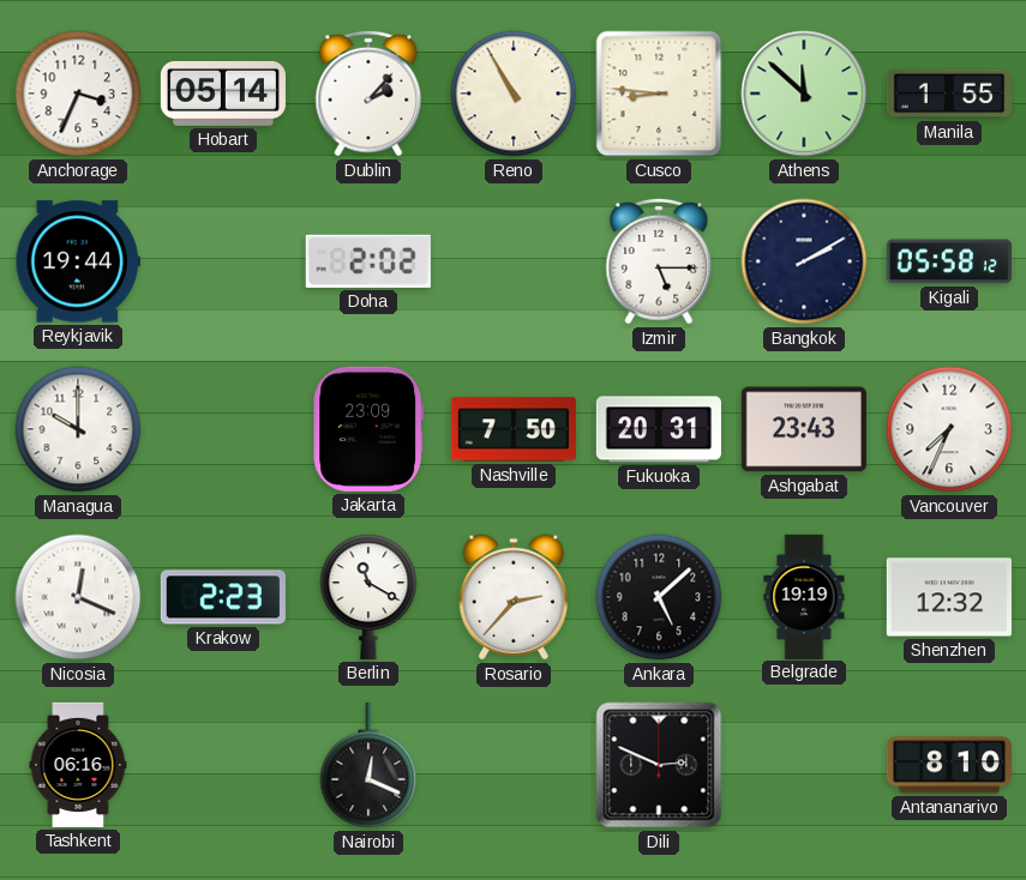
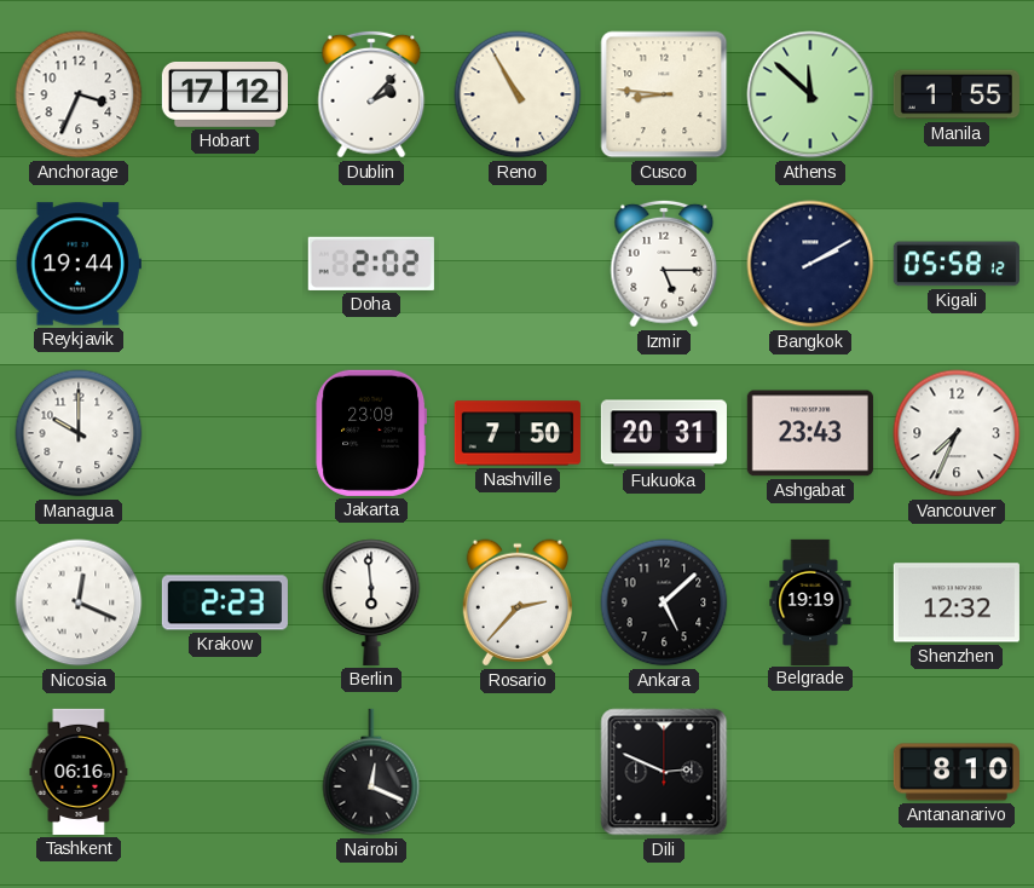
Hobart: 05:14 -> 17:12 (225, 94)
Berlin: 11:20 -> 5:59 (371, 602)
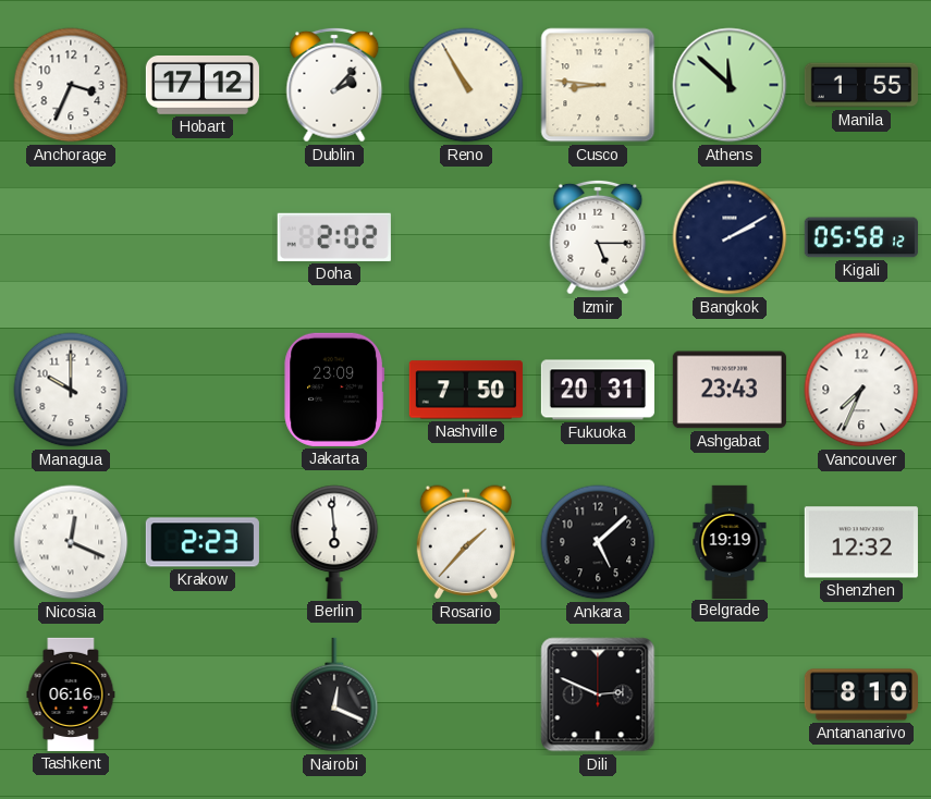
Reykjavik: 19:44 -> none (79, 264)
Rosario: 2:37 -> 1:37 (465, 542)
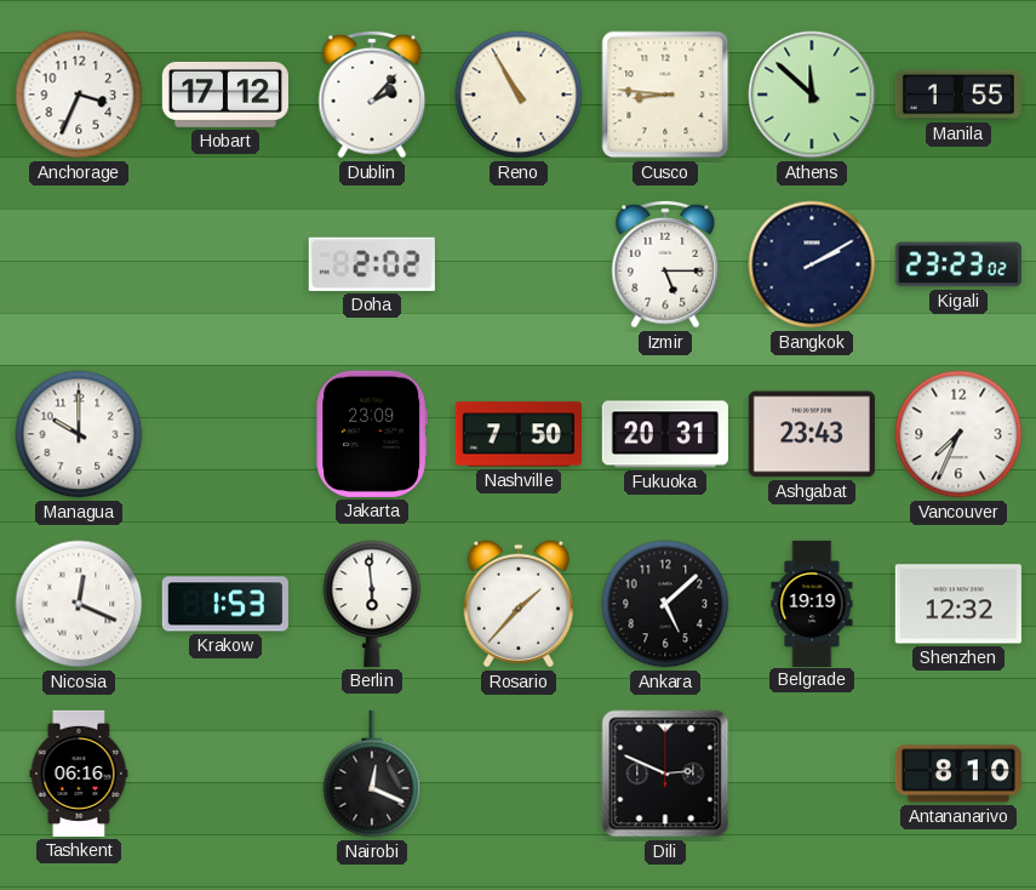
Kigali: 05:58 -> 23:23 (958, 264)
Krakow: 2:23 -> 1:53 (225, 604)
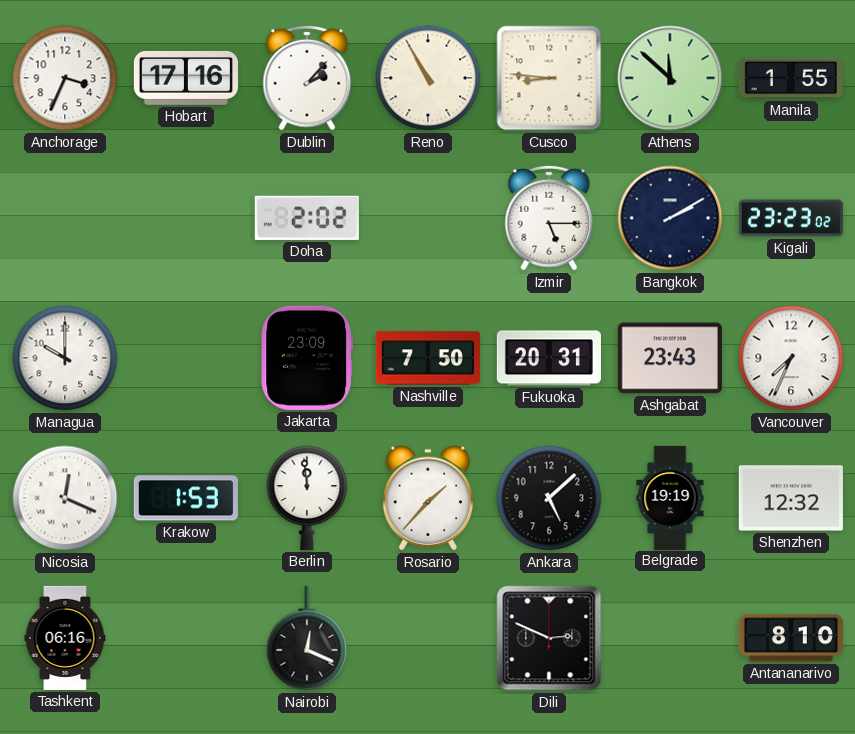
Hobart: 17:12 -> 17:16 (186, 78)
Berlin: 5:59 -> 11:59 (307, 498)
